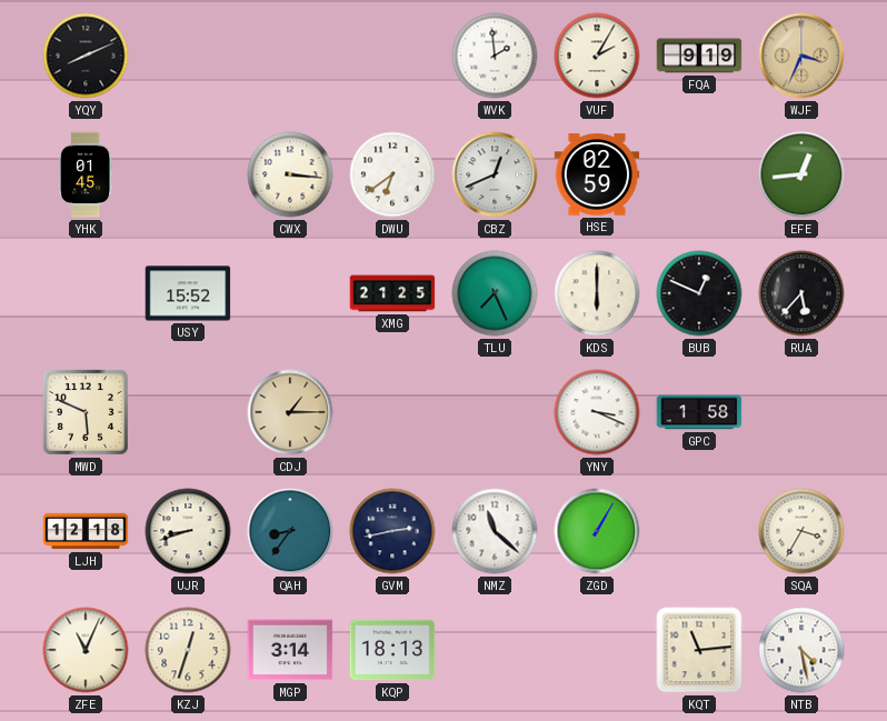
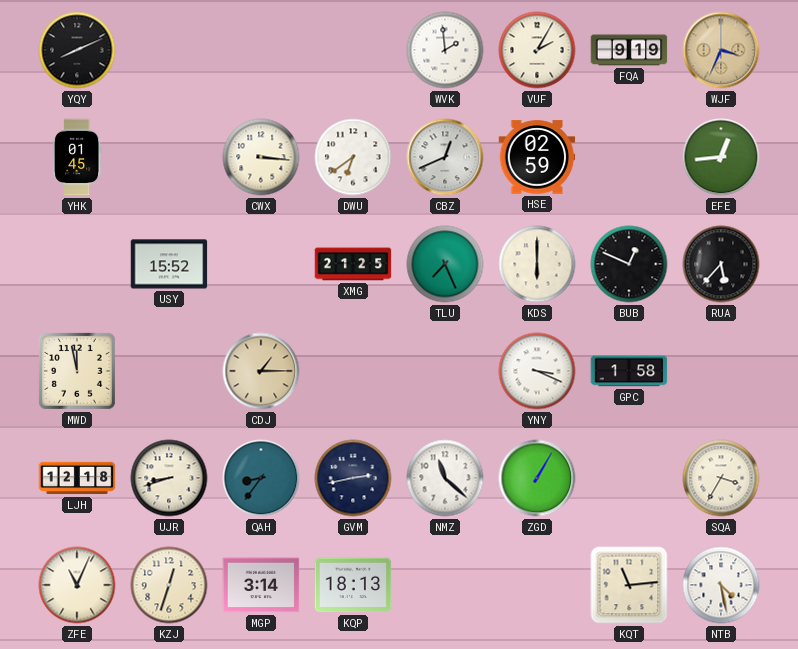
MWD: 5:49 -> 11:58 (77, 371)
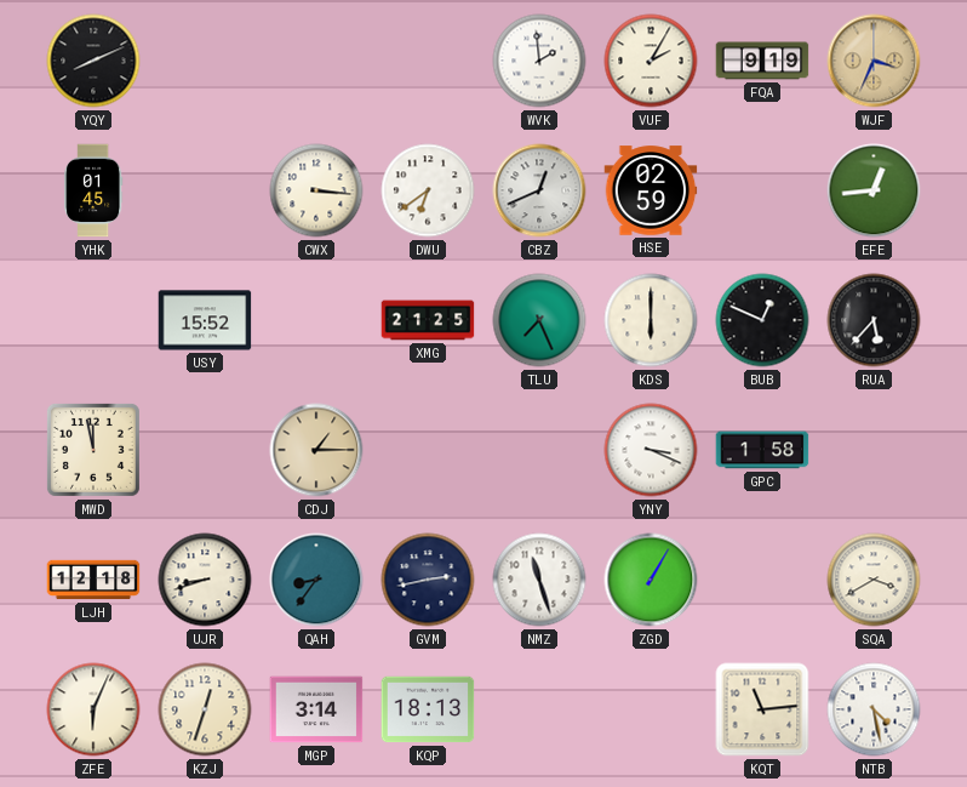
NMZ: 11:22 -> 11:27 (539, 580)
SQA: 3:35 -> 3:40 (874, 580)
ZFE: 11:04 -> 6:04 (93, 709)
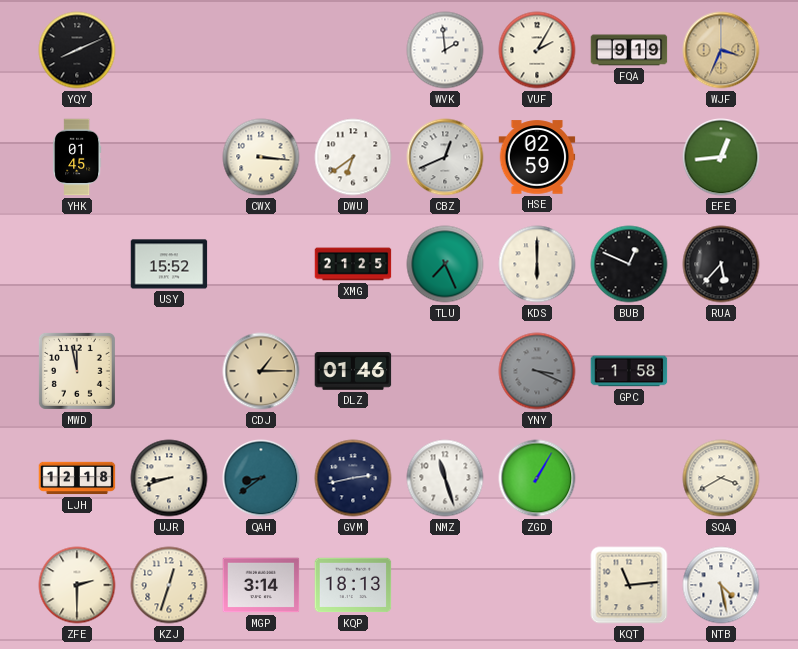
DLZ: none -> 01:46 (353, 371)
YNY dial: white -> grey (537, 371)
QAH: 8:36 -> 8:39 (261, 478)
ZFE: 6:04 -> 2:30 (77, 585)
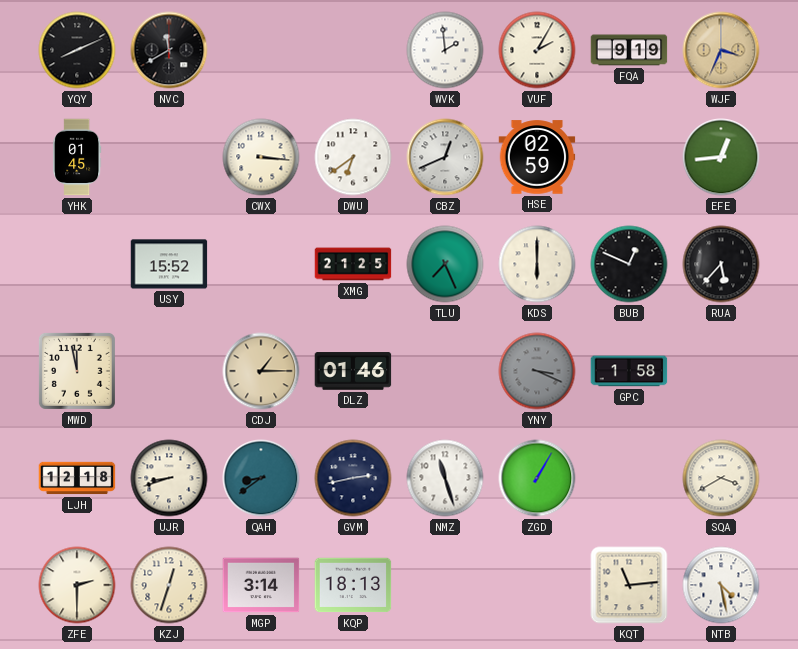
NVC: none -> 11:40 (169, 50)
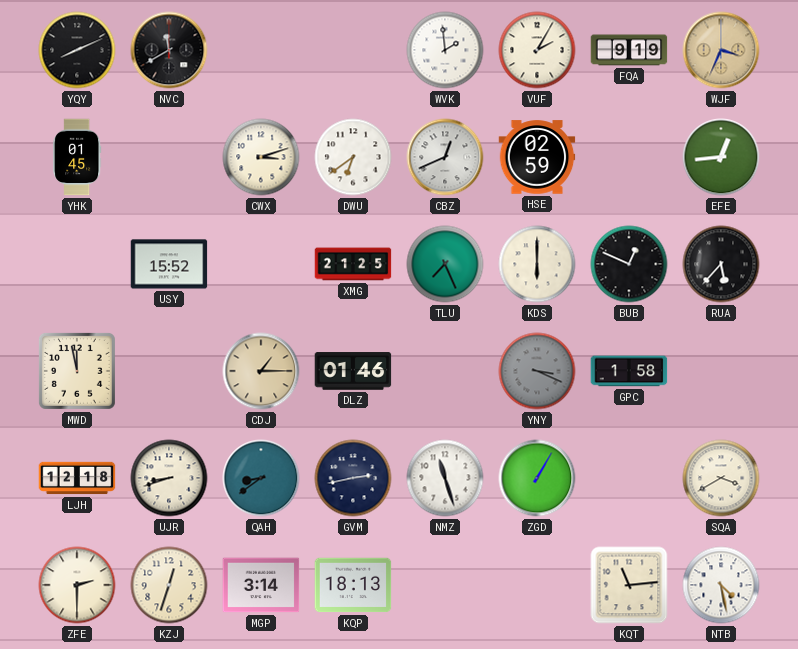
CWX: 3:16 -> 3:12 (261, 157)
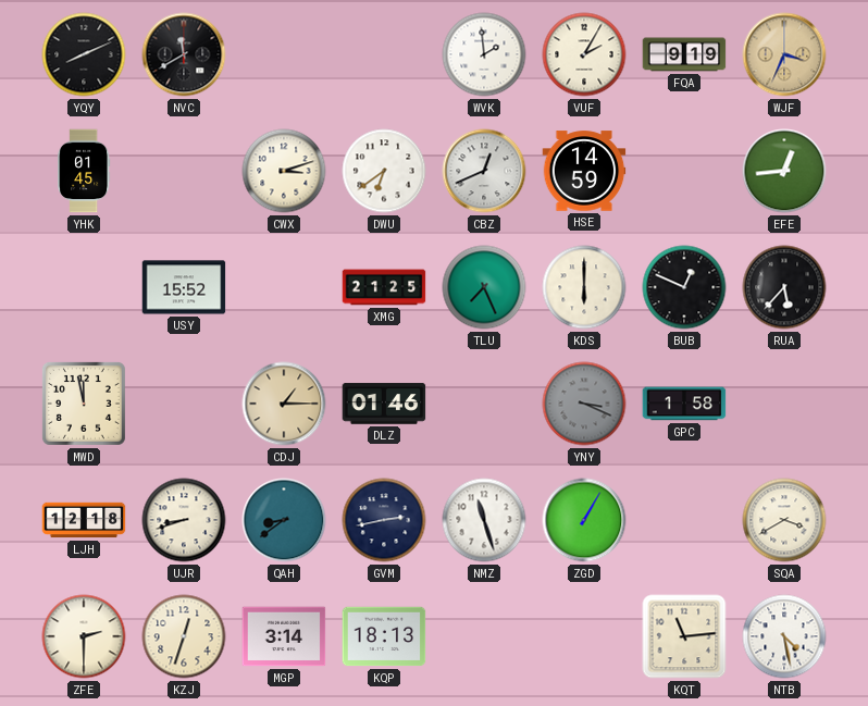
HSE: 02:59 -> 14:59 (584, 171)
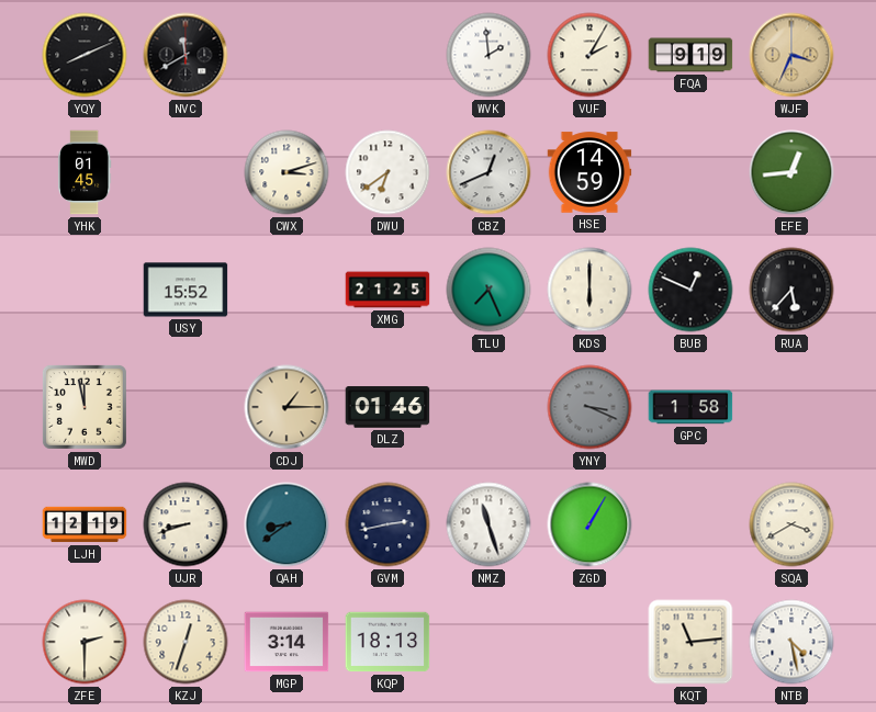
LJH: 12:18 -> 12:19 (85, 524)
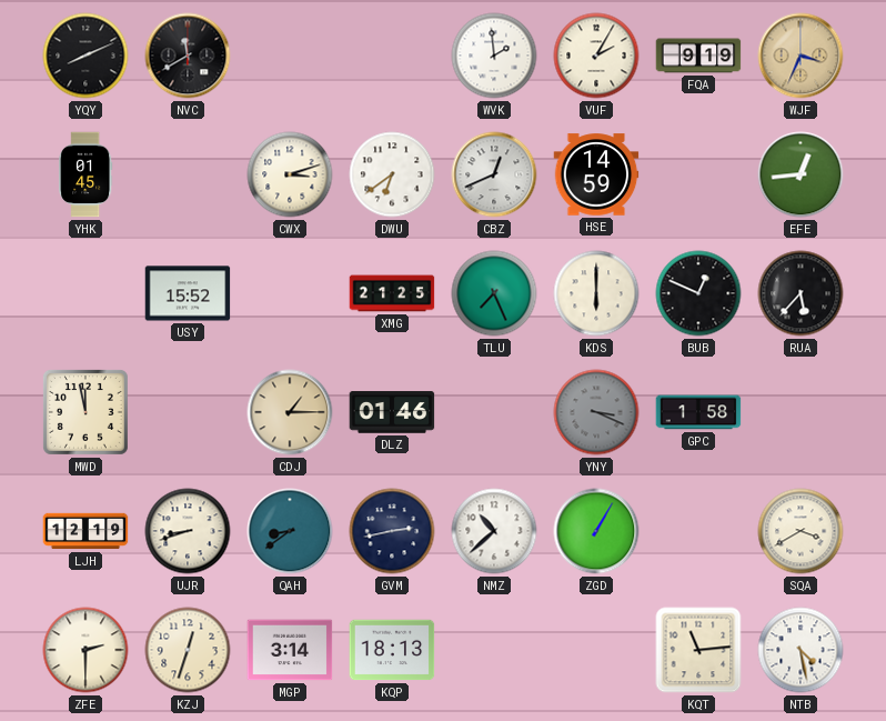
NMZ: 11:27 -> 10:38 (494, 531)
